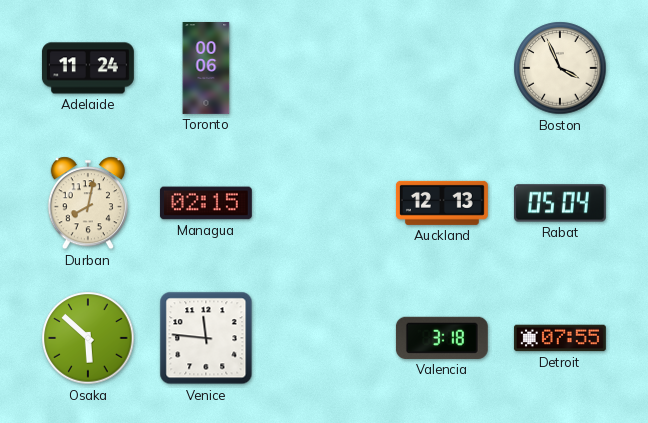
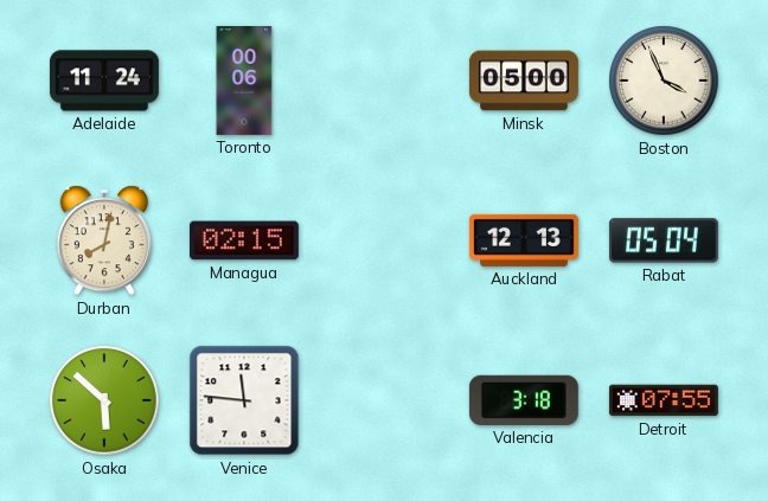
Minsk: none -> 05:00 (524, 81)
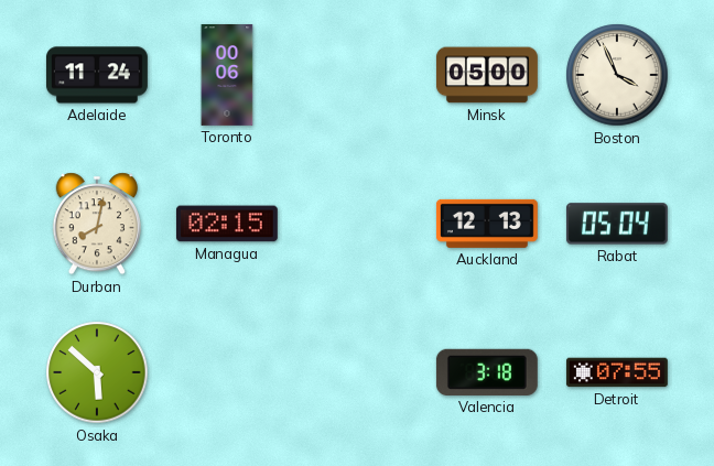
Venice: 11:46 -> none (244, 400)
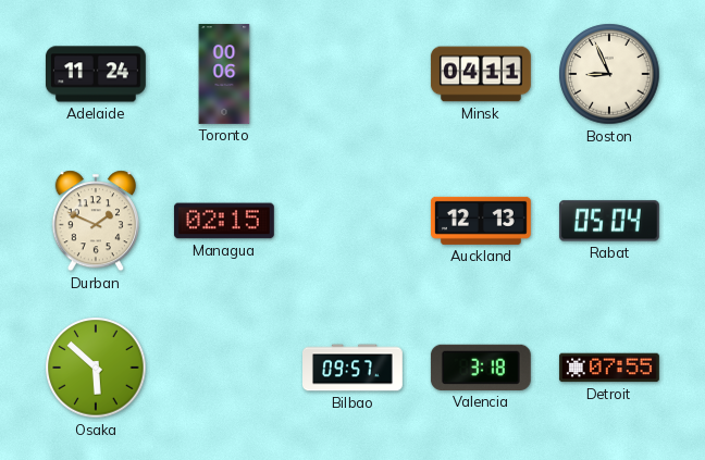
Minsk: 05:00 -> 04:11 (481, 74)
Boston: 3:56 -> 8:56 (609, 74)
Durban: 8:02 -> 1:49 (96, 221)
Bilbao: none -> 09:57 (354, 368)
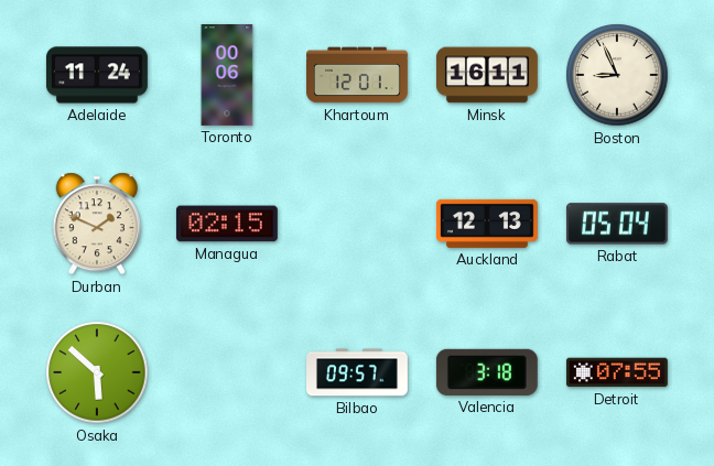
Khartoum: none -> 12:01 (358, 75)
Minsk: 04:11 -> 16:11 (487, 75)
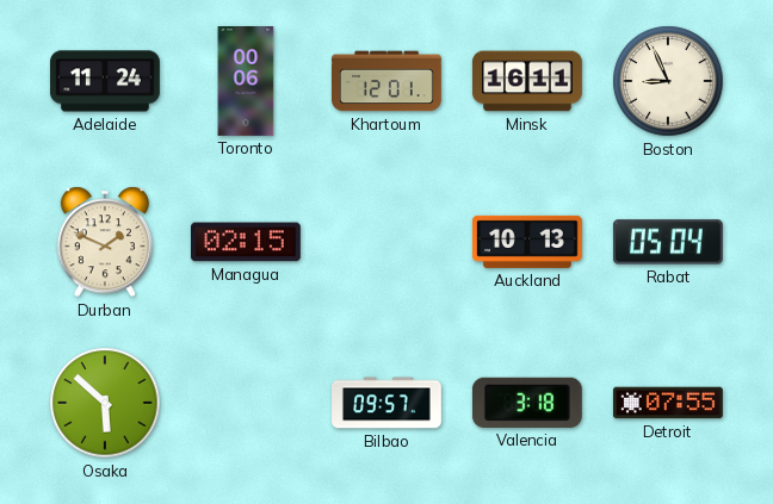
Auckland: 12:13 -> 10:13 (527, 242)
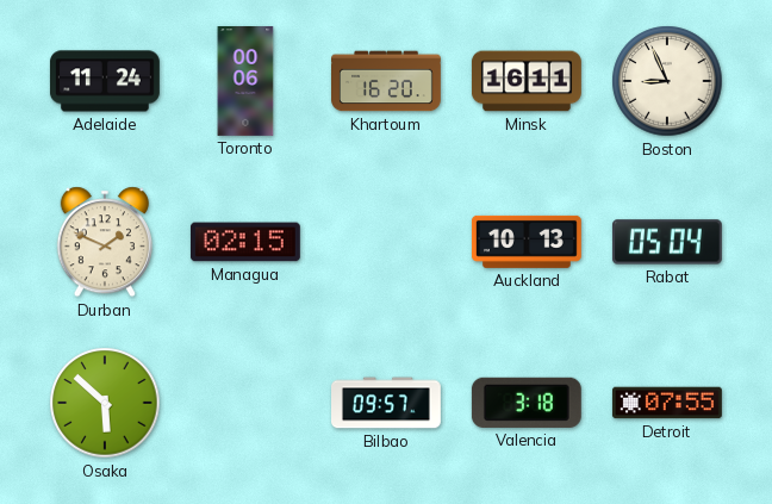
Khartoum: 12:01 -> 16:20 (387, 81)
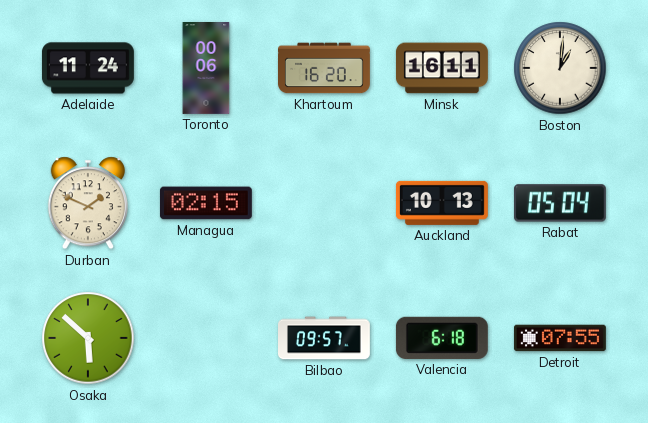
Boston: 8:56 -> 1:01 (560, 68)
Valencia: 3:18 -> 6:18 (442, 338)
